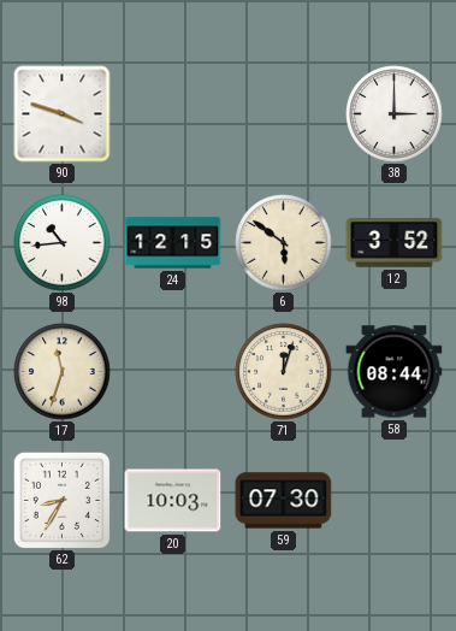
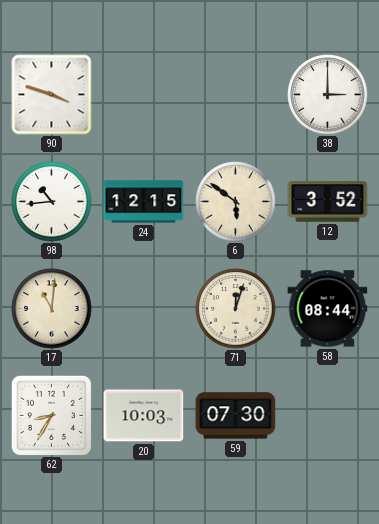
17: 11:33 -> 11:01 (52, 309)
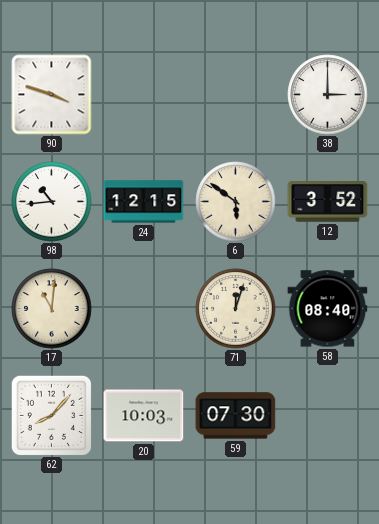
58: 08:44 -> 08:40 (328, 309)
62: 8:35 -> 8:07 (51, 415)
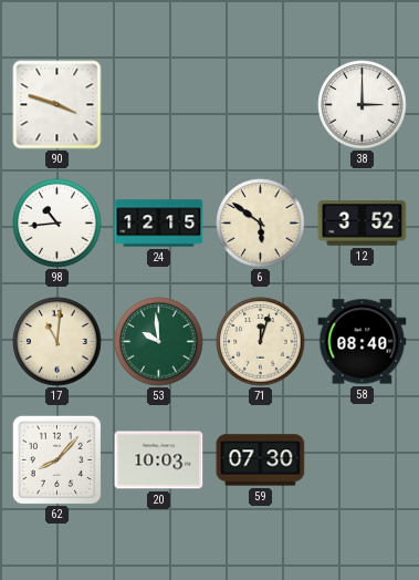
53: none -> 9:59 (159, 342)
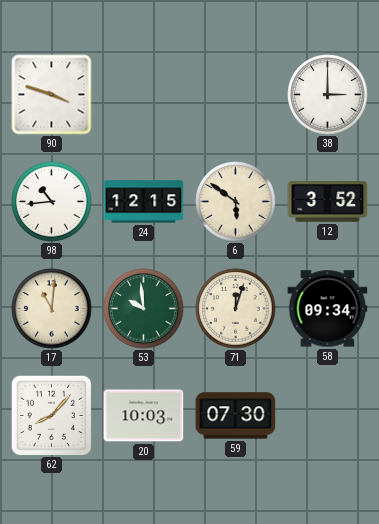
58: 08:40 -> 09:34 (328, 309)
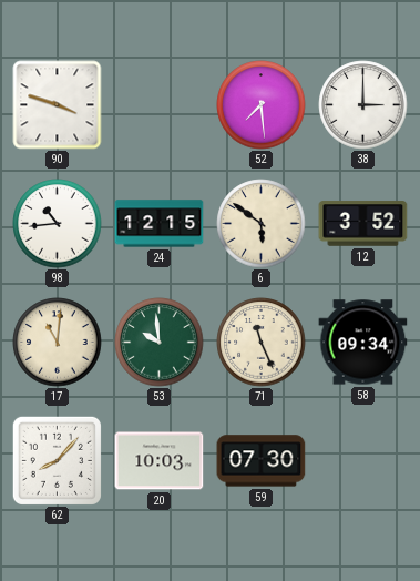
52: none -> 7:29 (262, 105)
71: 12:03 -> 11:26 (262, 343)
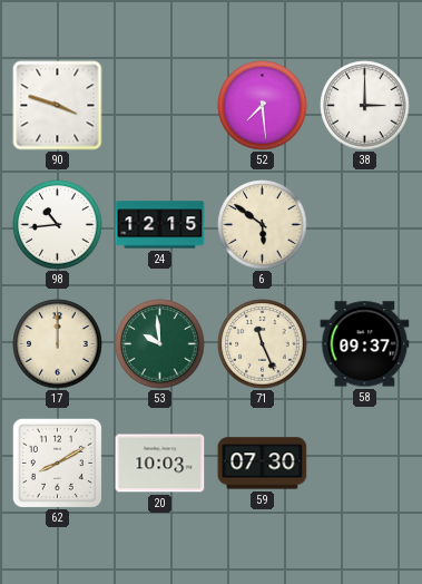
12: 3:52 -> none (363, 224)
17: 11:01 -> 12:00 (58, 344)
58: 09:34 -> 09:37 (365, 344)
62: 8:07 -> 8:10 (57, 463)
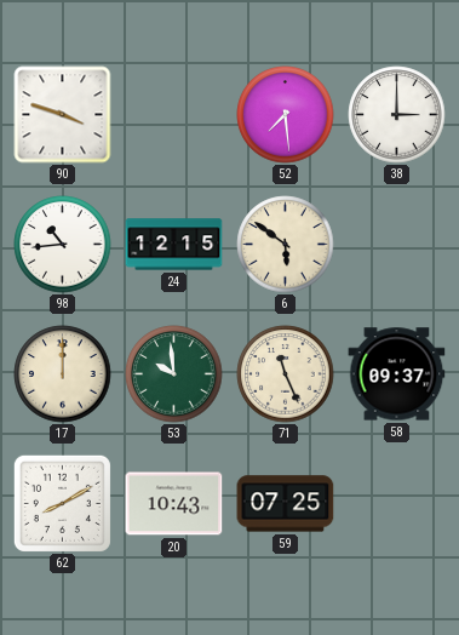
20: 10:03 -> 10:43 (174, 504)
59: 07:30 -> 07:25 (286, 504)
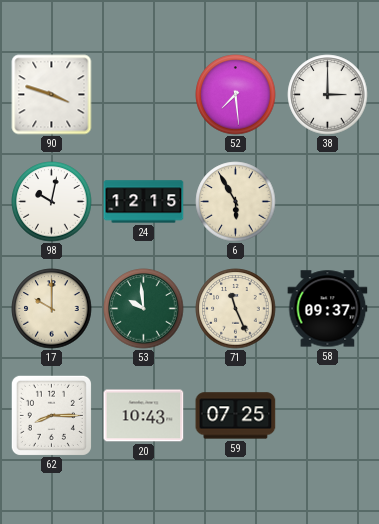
98: 10:44 -> 10:02 (52, 202)
6: 5:51 -> 5:55 (236, 202)
17: 12:00 -> 10:00 (52, 309)
62: 8:10 -> 8:15 (51, 415)
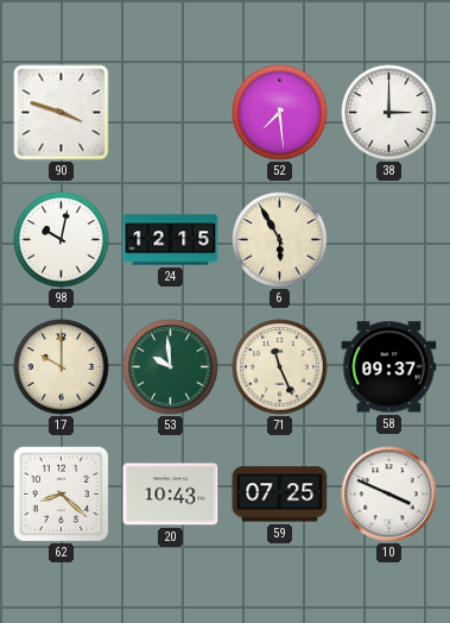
62: 8:15 -> 8:22 (61, 493)
10: none -> 3:49 (389, 495)
